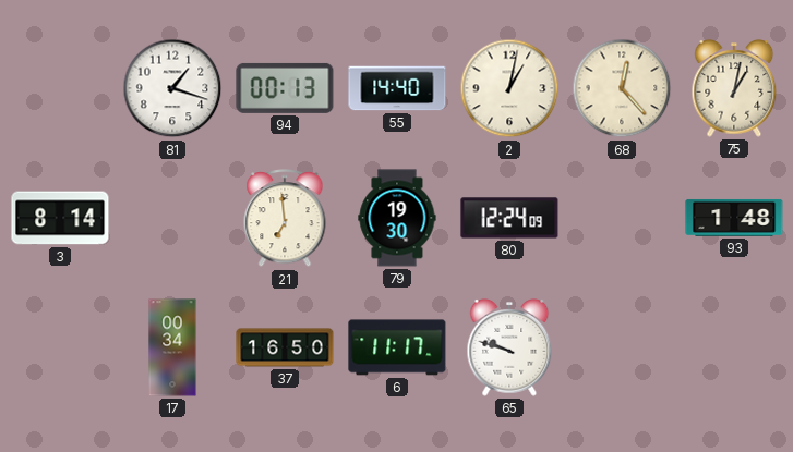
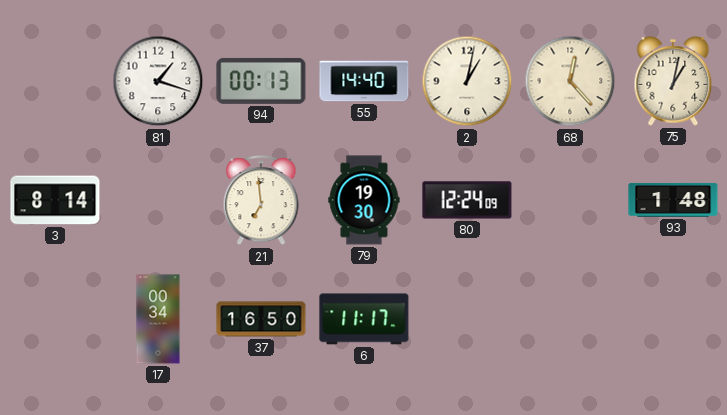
65: 9:48 -> none (509, 349)
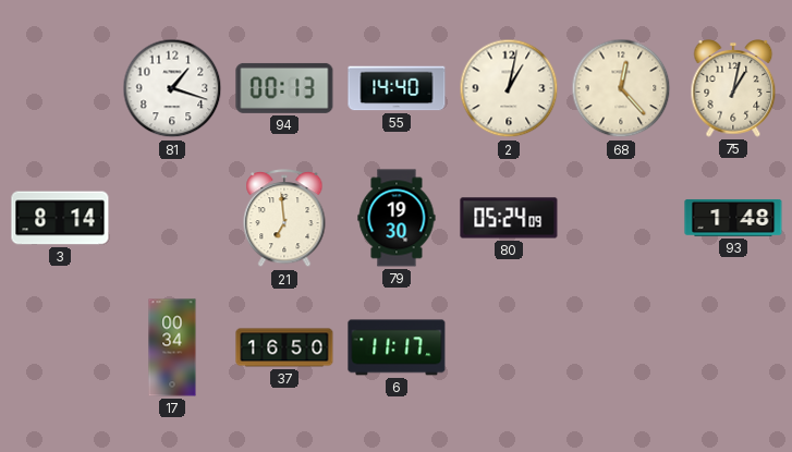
80: 12:24 -> 05:24 (509, 218)
